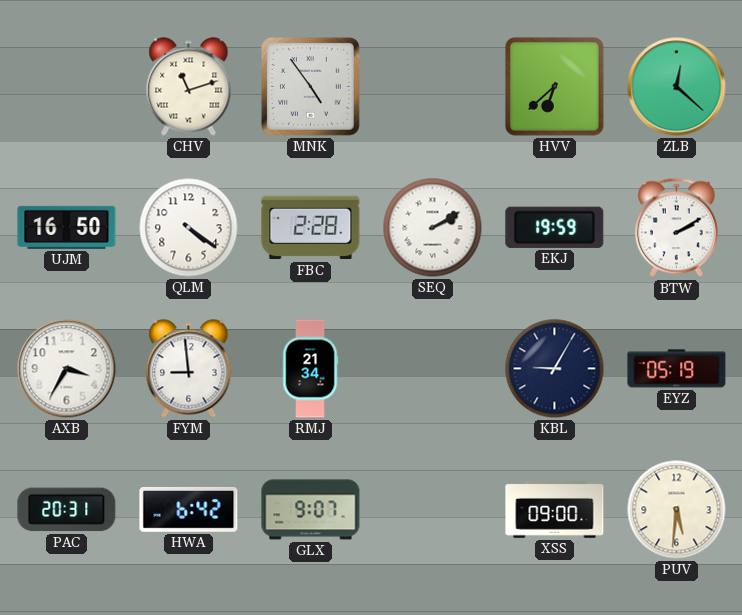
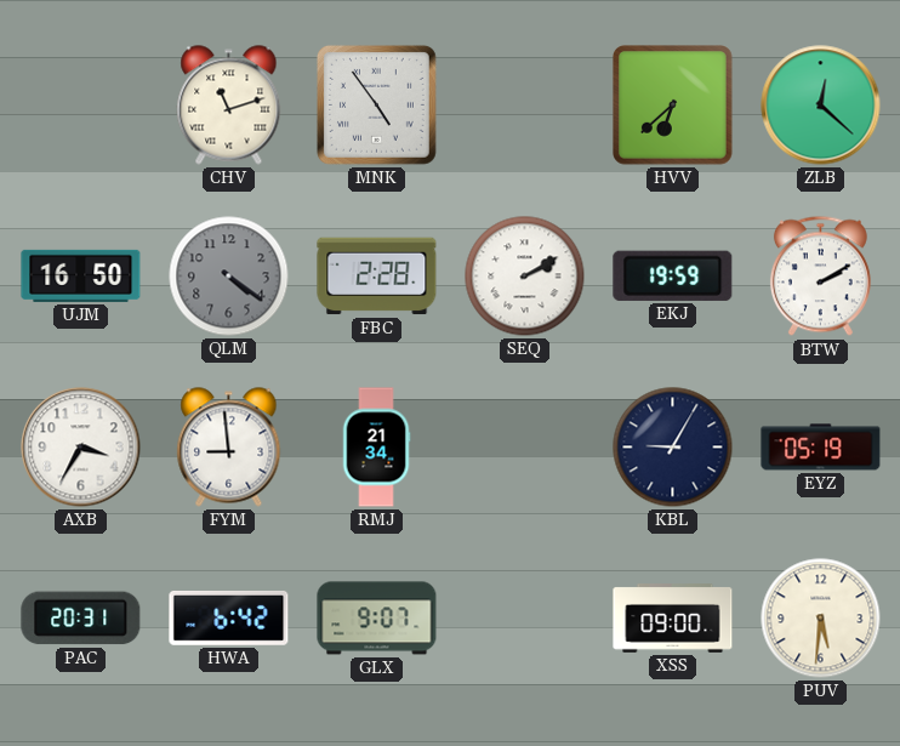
QLM dial: white -> grey (229, 277)
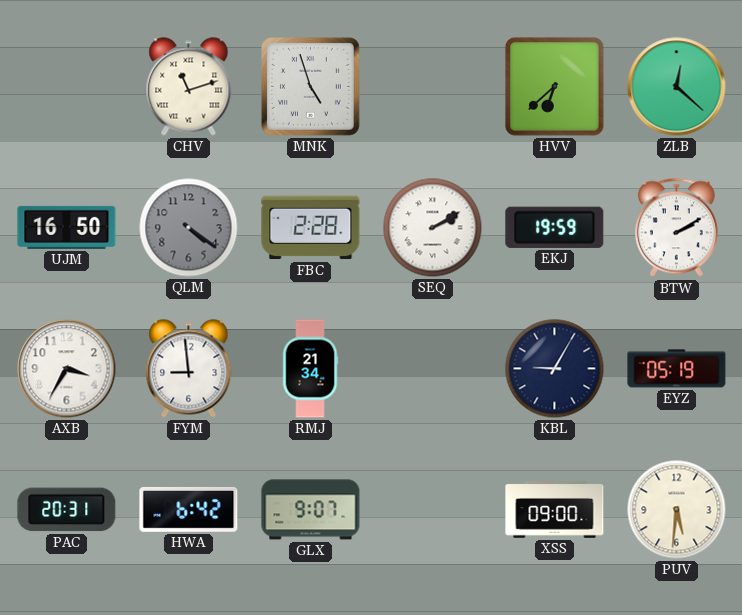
MNK: 4:54 -> 4:57 (310, 86)
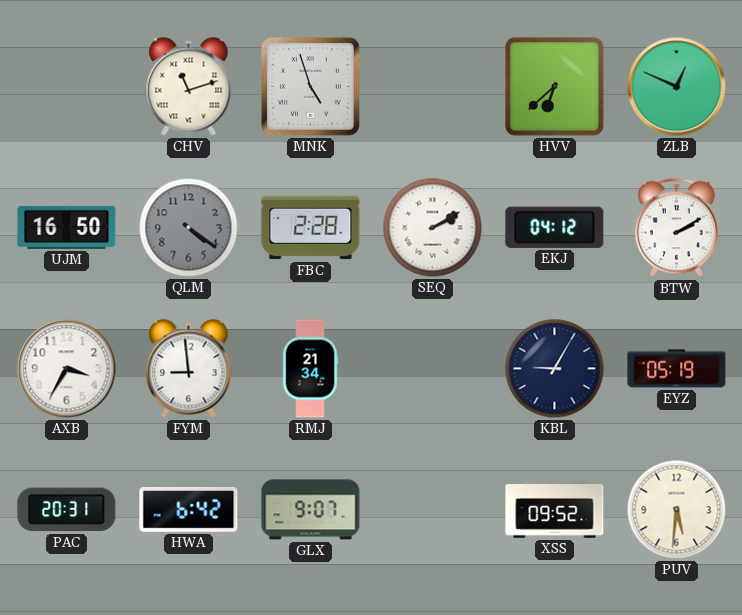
ZLB: 12:22 -> 12:49 (677, 87)
EKJ: 19:59 -> 04:12 (555, 227)
XSS: 09:00 -> 09:52 (555, 510)
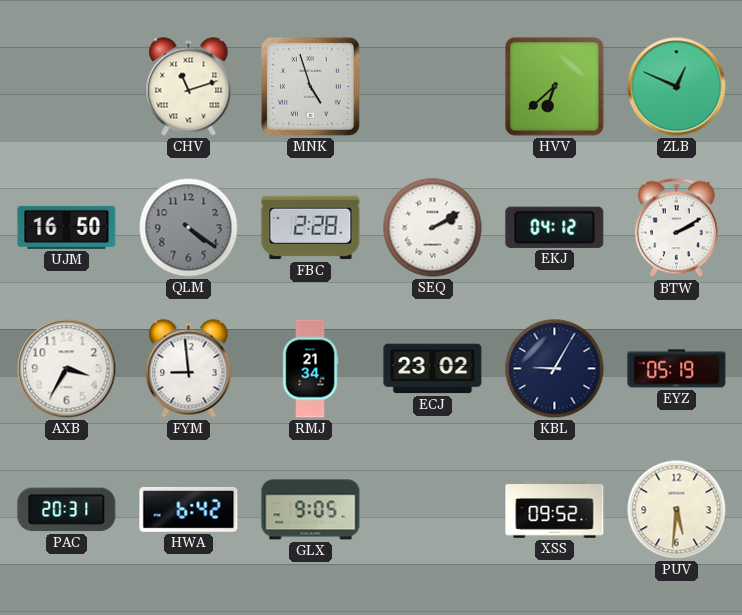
ECJ: none -> 23:02 (433, 369)
GLX: 9:07 -> 9:05 (311, 510)
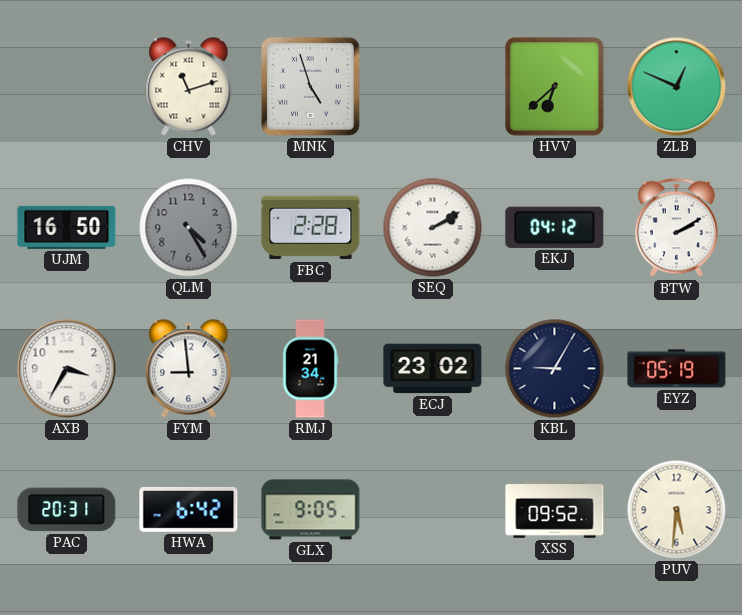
QLM: 4:21 -> 4:25 (189, 228)
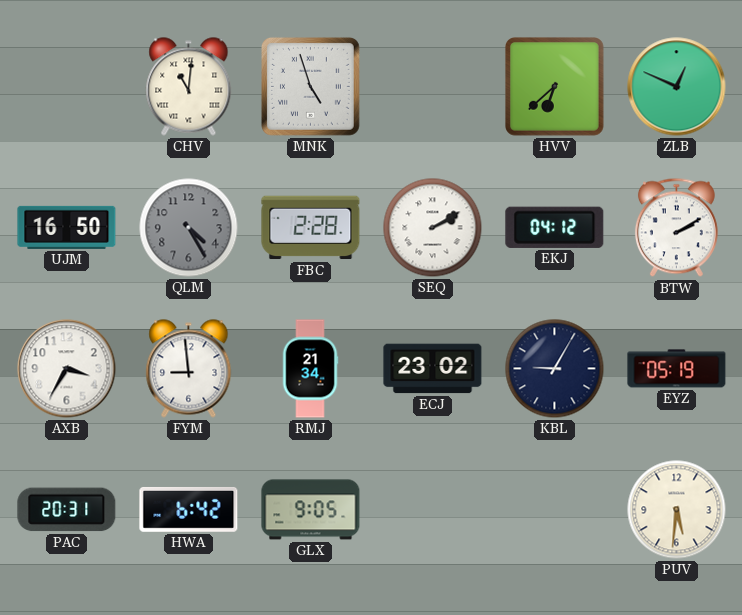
CHV: 11:12 -> 11:01 (189, 87)
XSS: 09:52 -> none (555, 510)
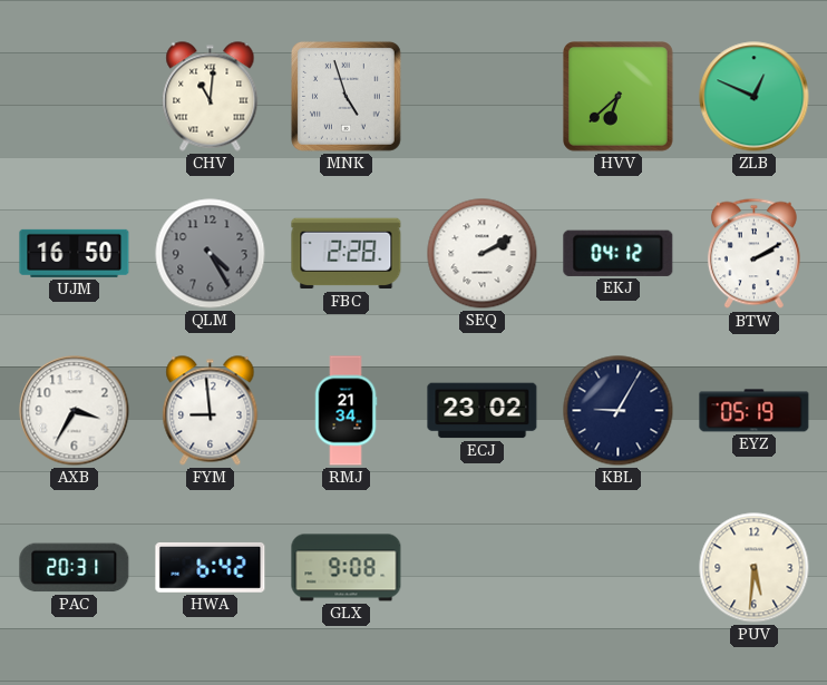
GLX: 9:05 -> 9:08 (347, 568)
